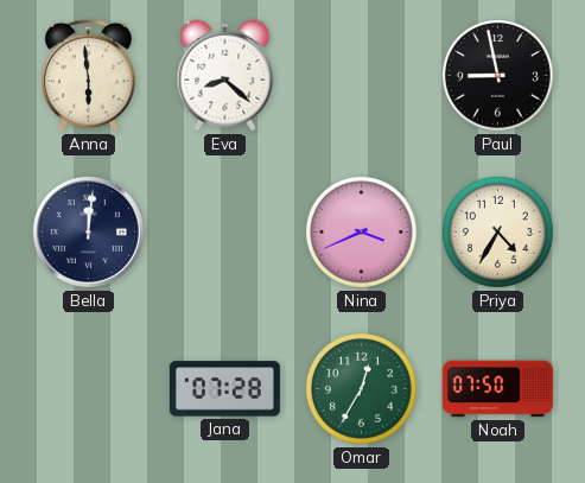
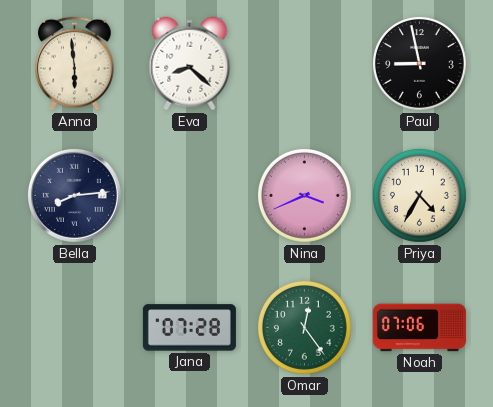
Bella: 12:01 -> 8:14 (74, 195)
Omar: 12:35 -> 12:24 (304, 327)
Noah: 07:50 -> 07:06 (419, 328)
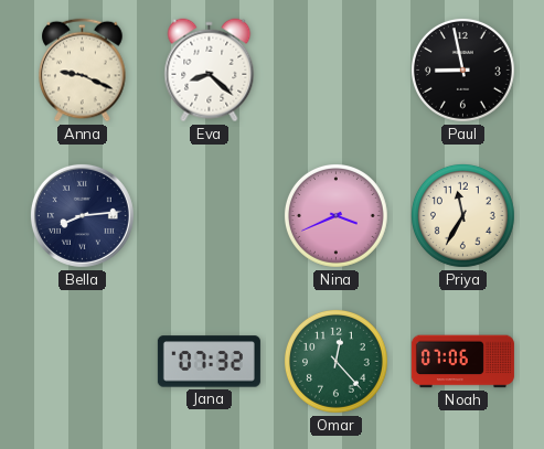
Anna: 5:59 -> 9:19 (83, 71)
Priya: 4:35 -> 11:35 (462, 215)
Jana: 07:28 -> 07:32 (209, 362)
Omar: 12:24 -> 12:23 (335, 361)
